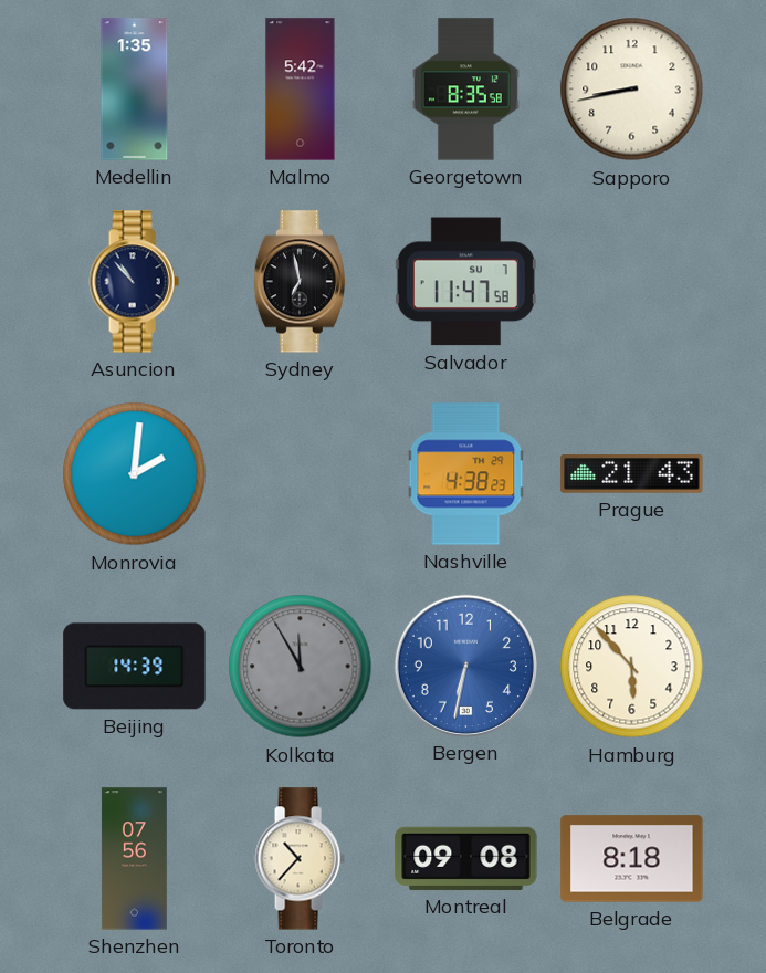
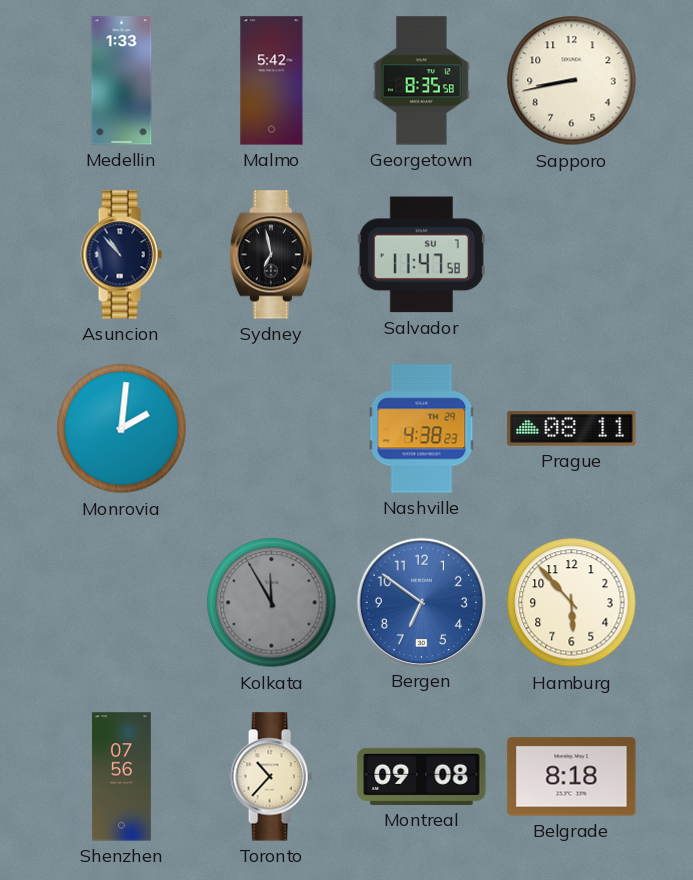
Medellin: 1:35 -> 1:33 (122, 81)
Prague: 21:43 -> 08:11 (572, 429)
Beijing: 14:39 -> none (135, 667)
Bergen: 6:32 -> 6:51 (421, 602)
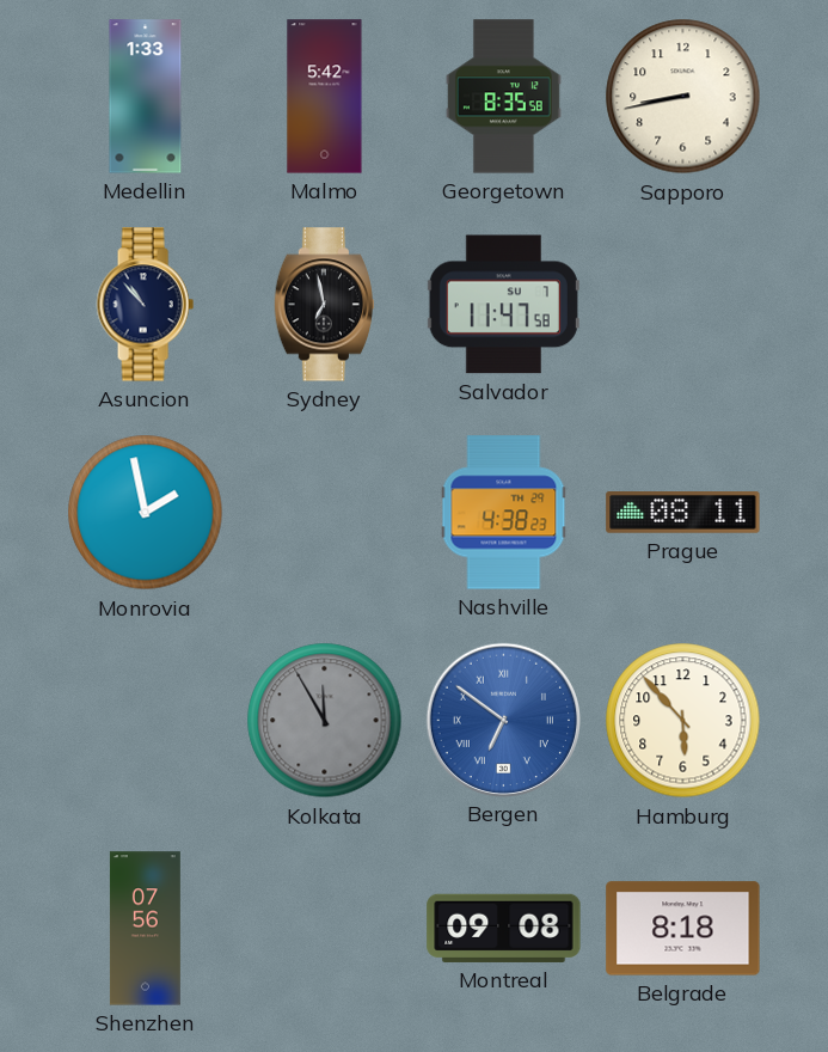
Monrovia: 2:01 -> 1:58 (146, 513)
Bergen numerals: Arabic -> Roman (503, 720)
Toronto: 10:37 -> none (271, 777)
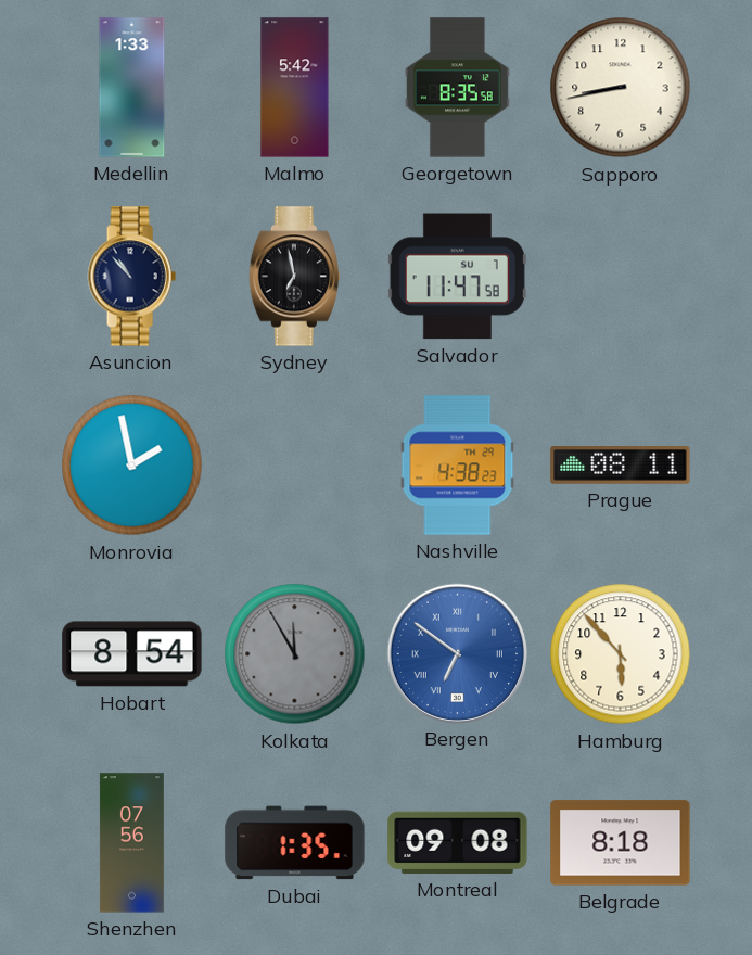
Hobart: none -> 8:54 (132, 654)
Dubai: none -> 1:35 (295, 843)
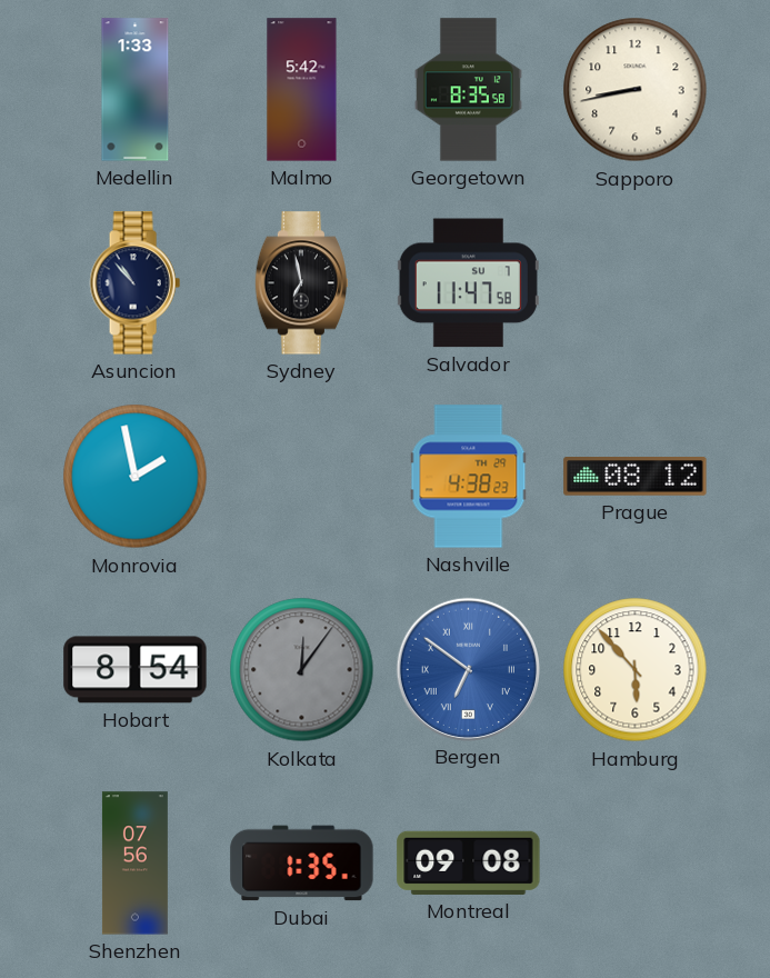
Prague: 08:11 -> 08:12 (636, 477)
Kolkata: 11:55 -> 12:06 (302, 670)
Belgrade: 8:18 -> none (621, 843)
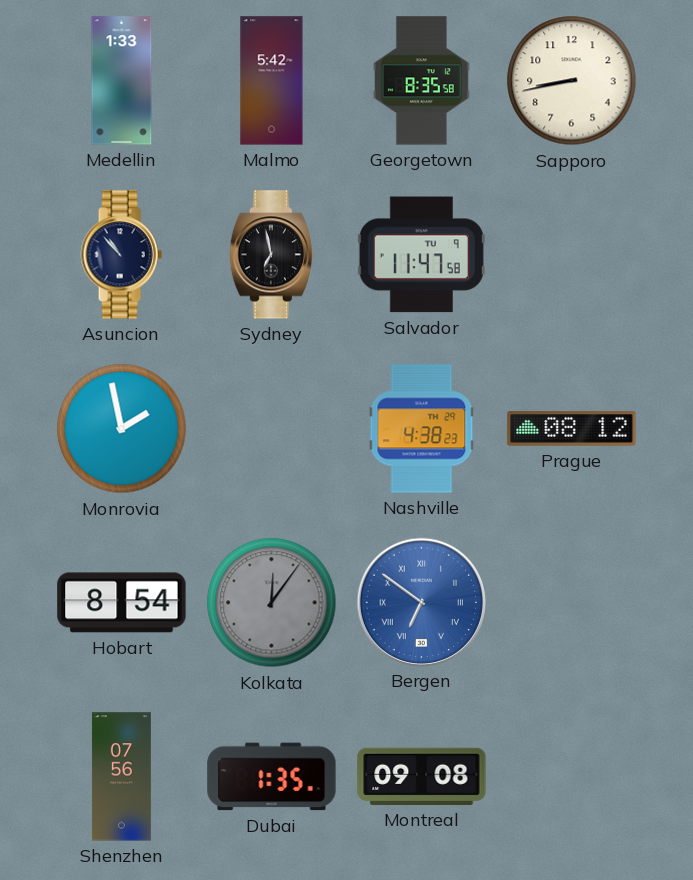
Salvador date: SU 7 -> TU 9 (421, 255)
Hamburg: 5:53 -> none (636, 670)
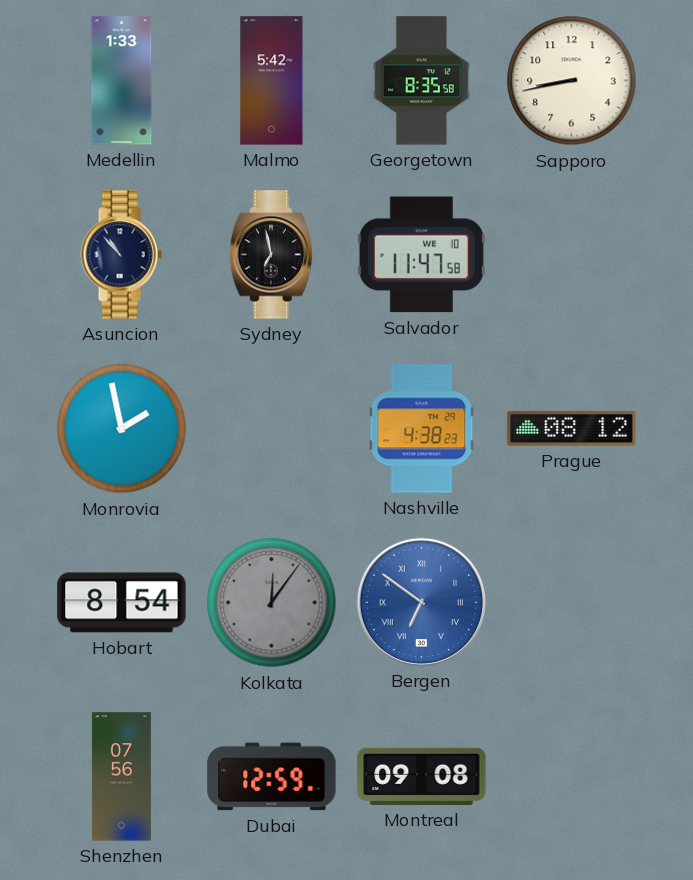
Salvador date: TU 9 -> WE 10 (421, 255)
Dubai: 1:35 -> 12:59 (272, 777)
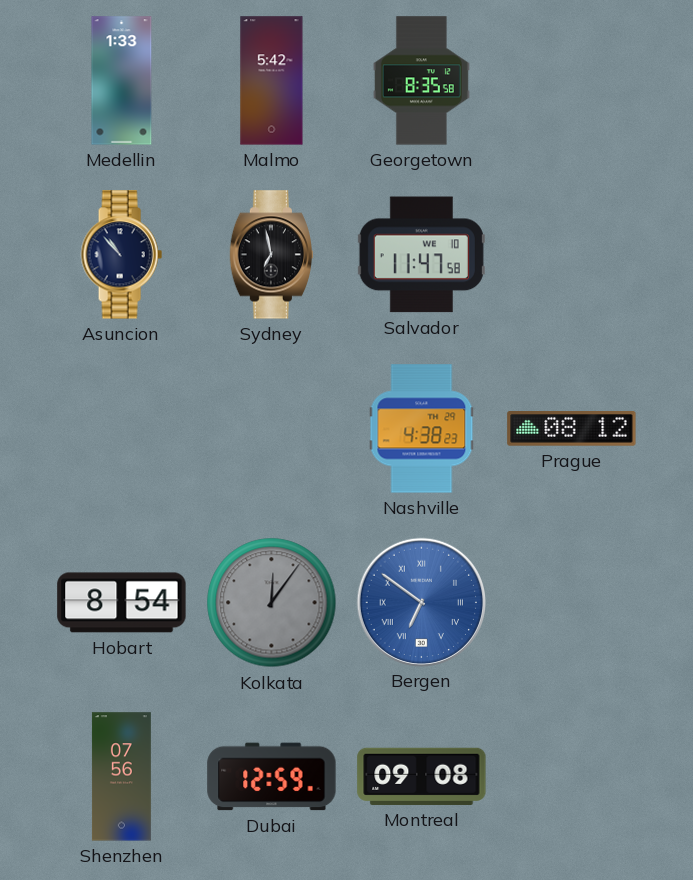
Sapporo: 8:43 -> none (572, 81)
Monrovia: 1:58 -> none (122, 429)
